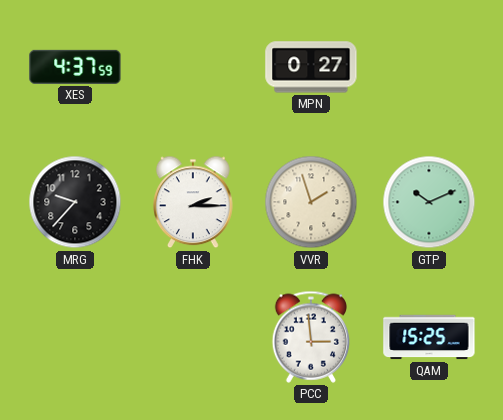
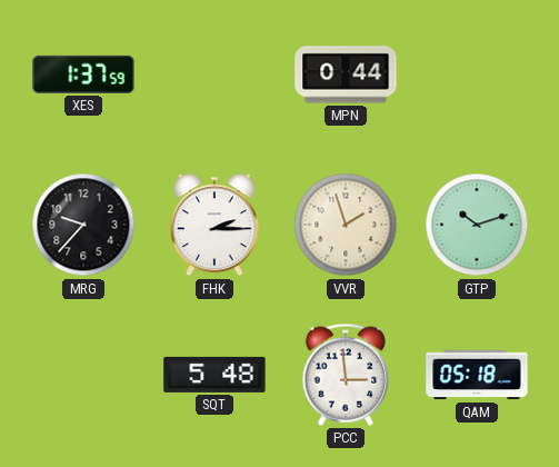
XES: 4:37 -> 1:37 (83, 74)
MPN: 0:27 -> 0:44 (346, 74)
GTP: 10:11 -> 10:12 (477, 225)
SQT: none -> 5:48 (214, 375)
QAM: 15:25 -> 05:18 (477, 375)
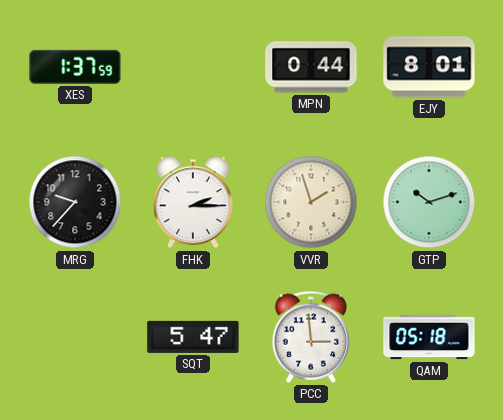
EJY: none -> 8:01 (429, 67)
SQT: 5:48 -> 5:47 (193, 337)
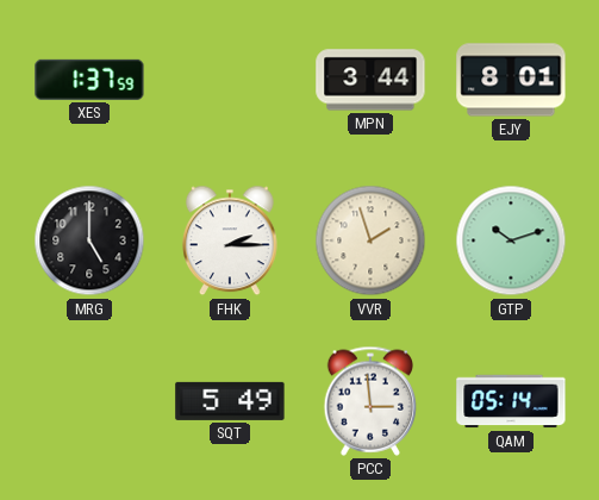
MPN: 0:44 -> 3:44 (370, 80)
MRG: 9:37 -> 5:00 (89, 240)
SQT: 5:47 -> 5:49 (230, 401)
QAM: 05:18 -> 05:14 (511, 401)
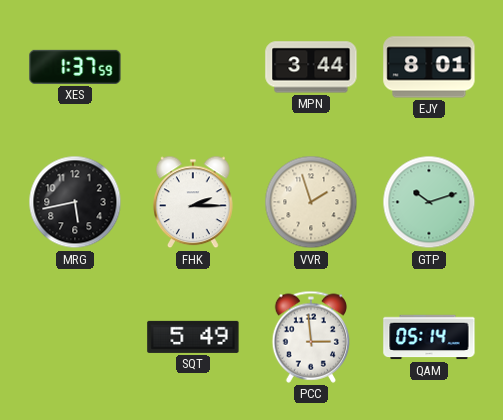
MRG: 5:00 -> 5:43 (75, 202)
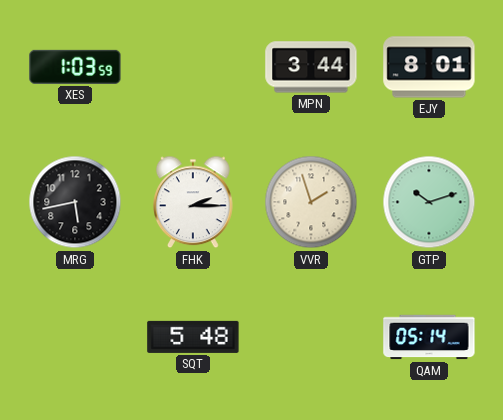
XES: 1:37 -> 1:03 (75, 67)
SQT: 5:49 -> 5:48 (193, 337)
PCC: 2:59 -> none (311, 337)
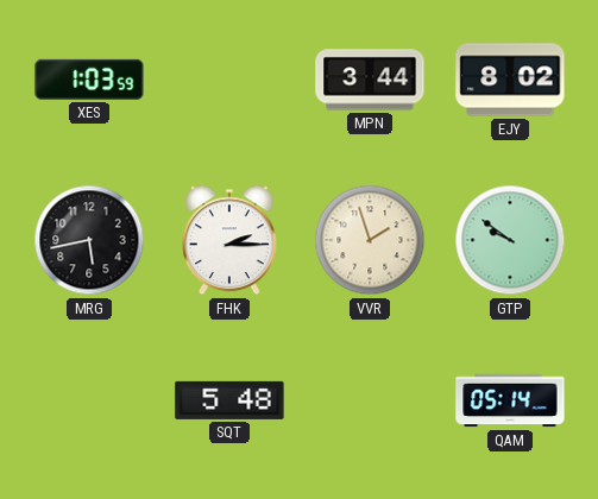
EJY: 8:01 -> 8:02 (510, 80)
GTP: 10:12 -> 9:51 (510, 240)
